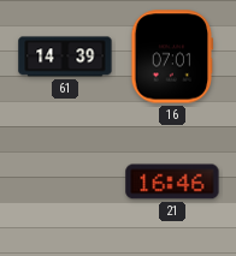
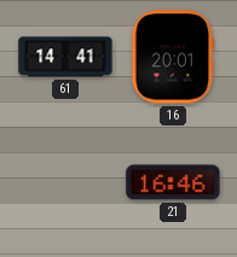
61: 14:39 -> 14:41 (65, 57)
16: 07:01 -> 20:01 (173, 57)
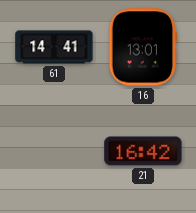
16: 20:01 -> 13:01 (143, 47)
21: 16:46 -> 16:42 (143, 151)
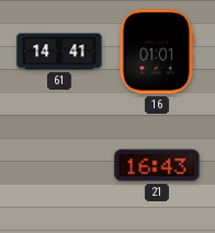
16: 13:01 -> 01:01 (157, 51)
21: 16:42 -> 16:43 (157, 165)
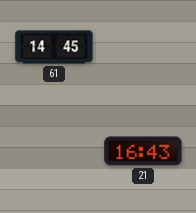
61: 14:41 -> 14:45 (54, 47)
16: 01:01 -> none (157, 51)
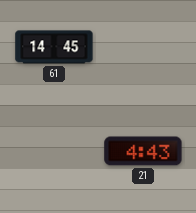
21: 16:43 -> 4:43 (143, 151)
